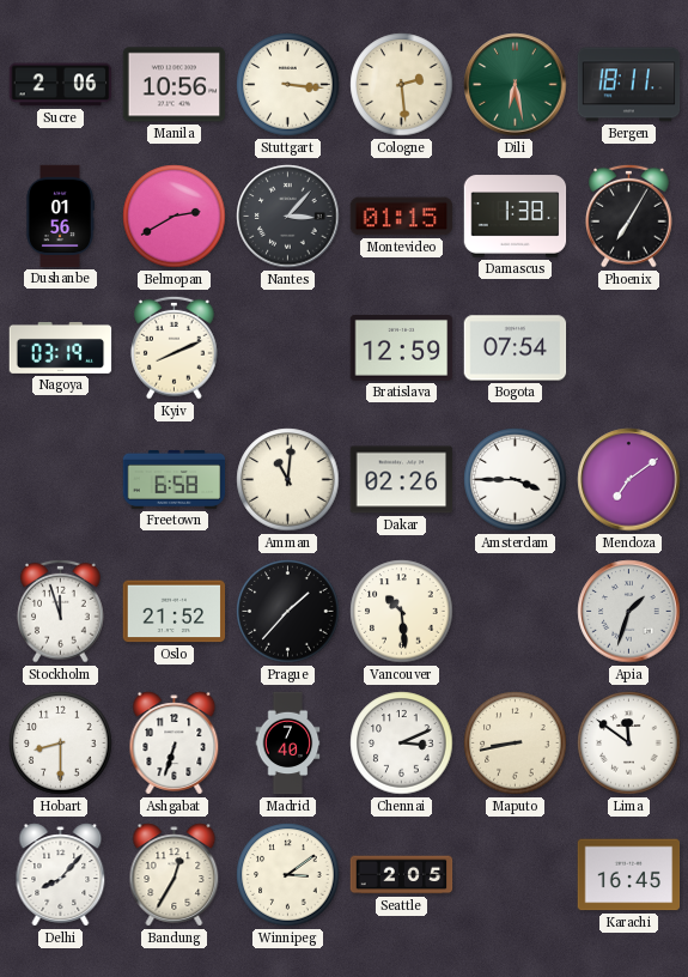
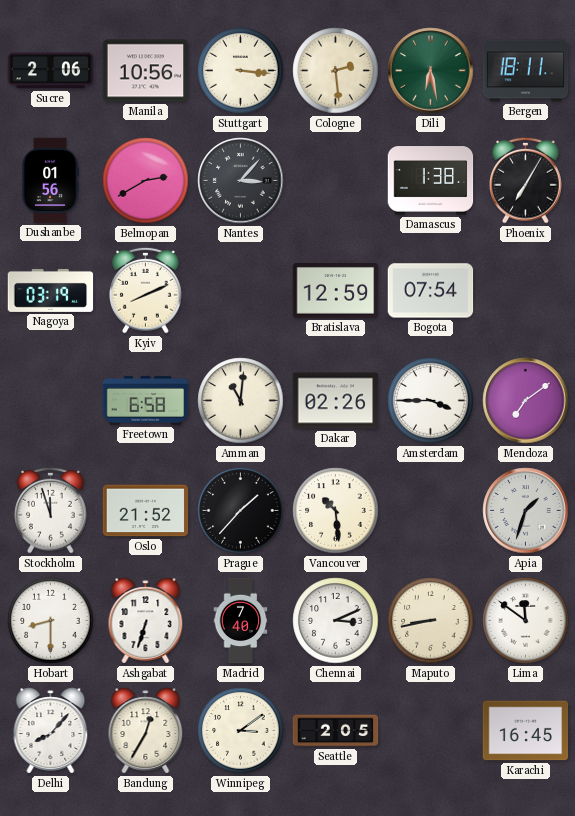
Montevideo: 01:15 -> none (402, 217)
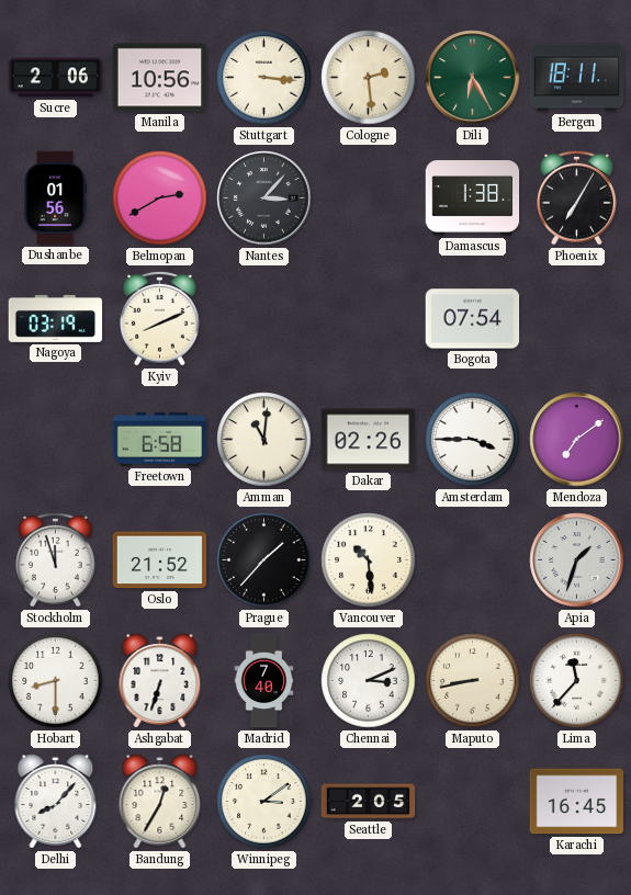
Dili: 6:28 -> 6:25 (473, 78)
Bratislava: 12:59 -> none (336, 291)
Lima: 11:51 -> 11:37 (577, 681)
